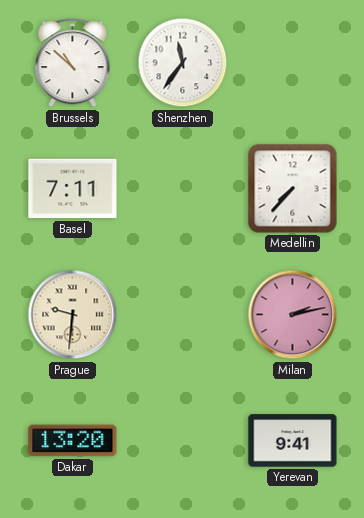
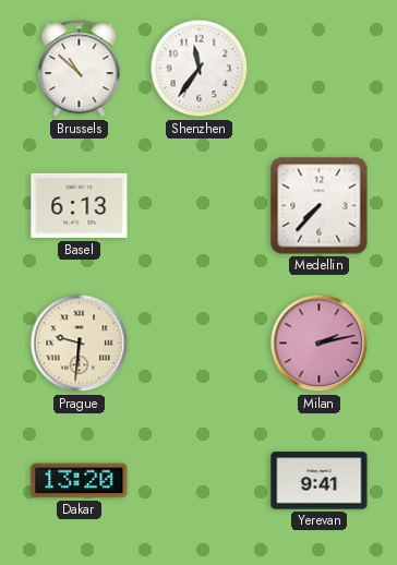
Basel: 7:11 -> 6:13 (80, 206)
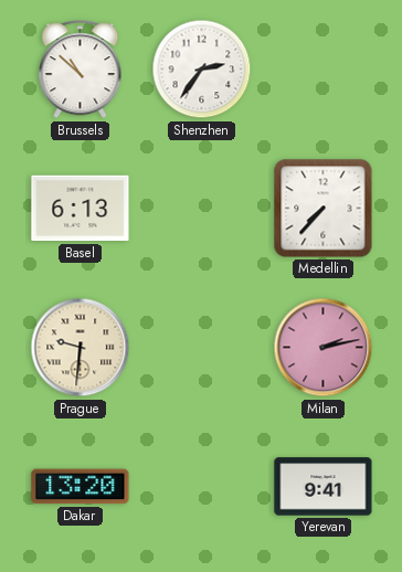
Shenzhen: 11:36 -> 2:36 (202, 70)
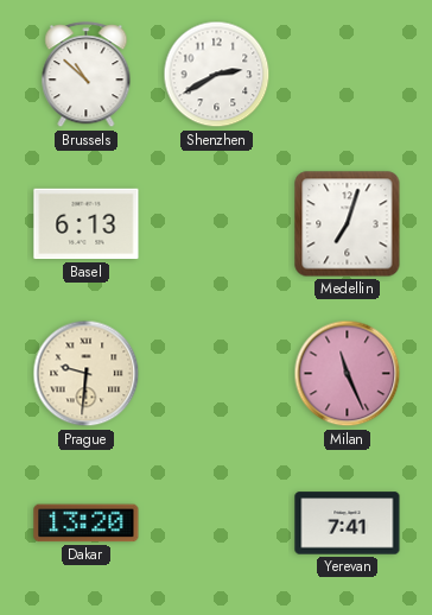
Shenzhen: 2:36 -> 2:40 (217, 75)
Medellin: 7:37 -> 7:03 (348, 224)
Milan: 2:13 -> 11:26 (348, 374)
Yerevan: 9:41 -> 7:41 (348, 524)
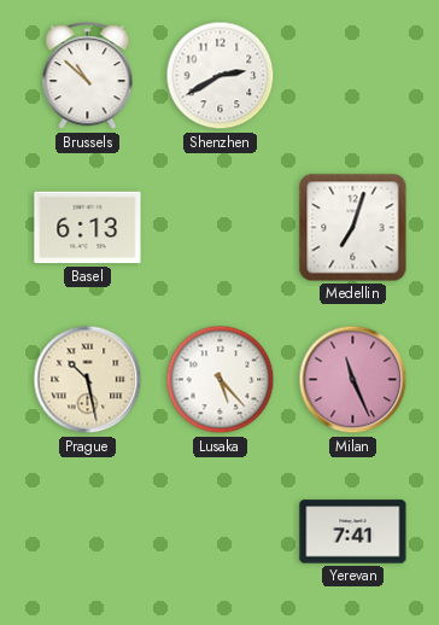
Prague: 9:31 -> 10:28 (88, 380)
Lusaka: none -> 5:23 (221, 380)
Dakar: 13:20 -> none (87, 524)
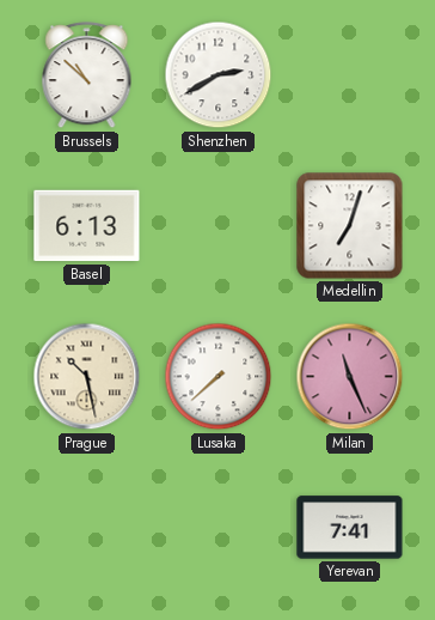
Lusaka: 5:23 -> 7:38 (219, 377)
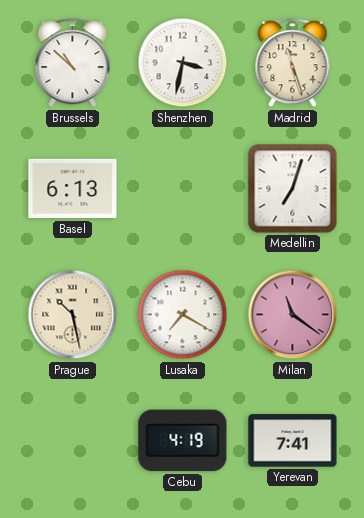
Shenzhen: 2:40 -> 3:32 (183, 63)
Madrid: none -> 11:27 (293, 63)
Lusaka: 7:38 -> 7:20 (183, 315)
Milan: 11:26 -> 11:21 (293, 315)
Cebu: none -> 4:19 (183, 441)
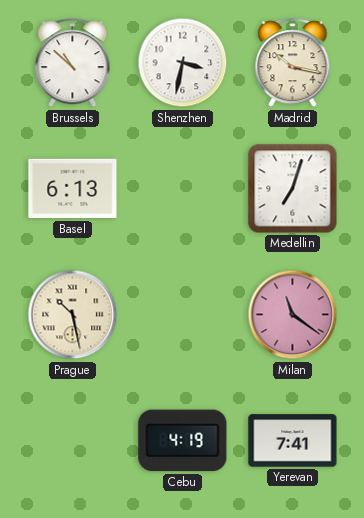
Madrid: 11:27 -> 10:17 (293, 63)
Lusaka: 7:20 -> none (183, 315)
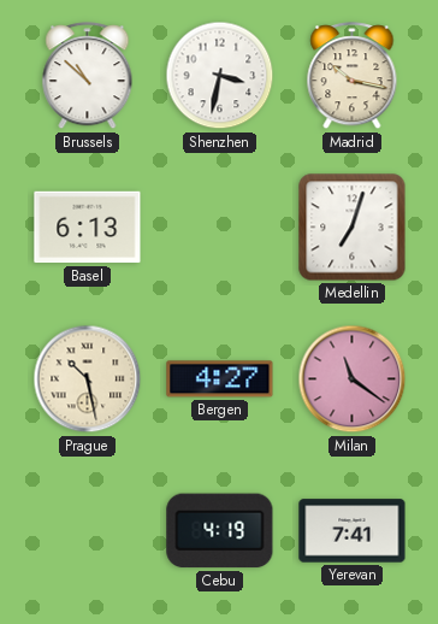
Bergen: none -> 4:27 (220, 379)
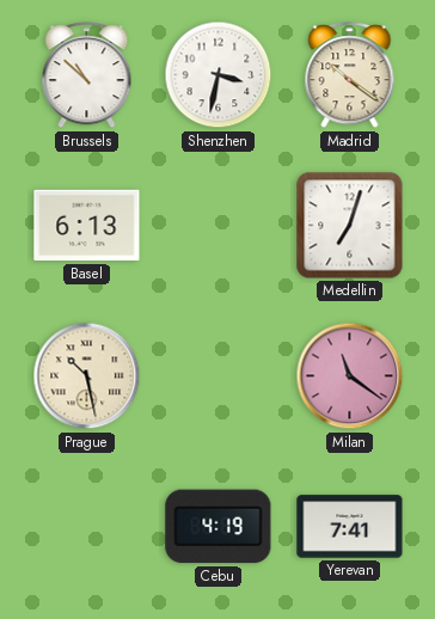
Madrid: 10:17 -> 10:21 (350, 75)
Bergen: 4:27 -> none (220, 379)
